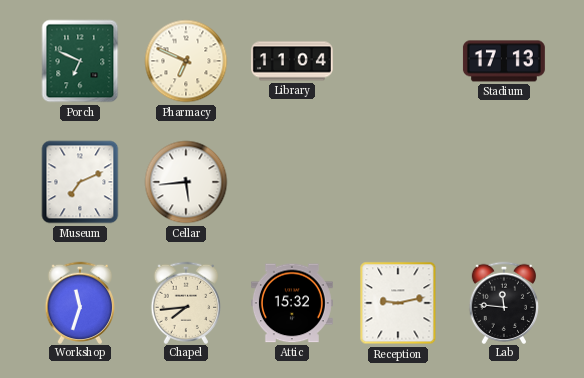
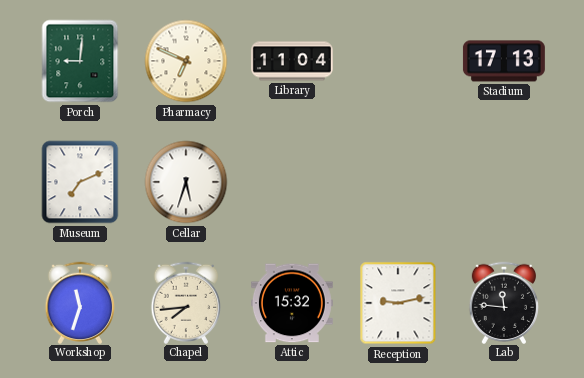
Porch: 6:49 -> 9:01 (80, 61)
Cellar: 5:44 -> 5:33 (186, 182)
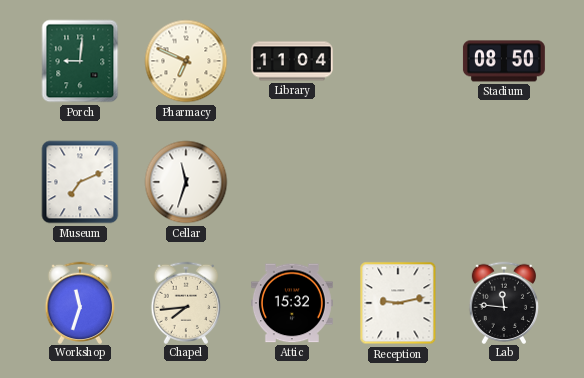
Stadium: 17:13 -> 08:50 (504, 61)
Cellar: 5:33 -> 11:33 (186, 182)
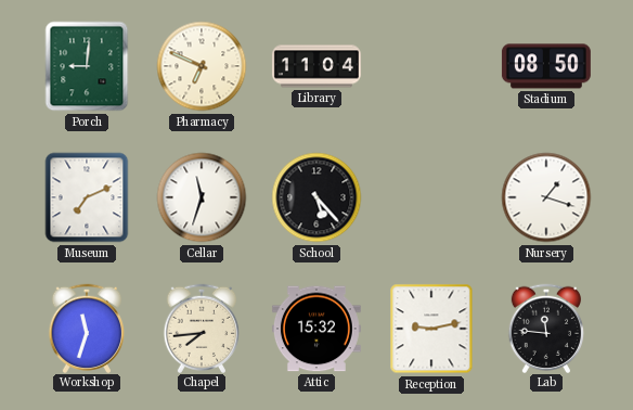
School: none -> 5:23 (316, 197)
Nursery: none -> 1:18 (546, 197)
